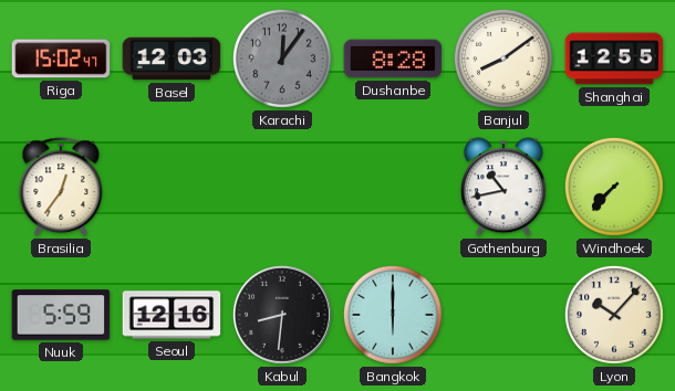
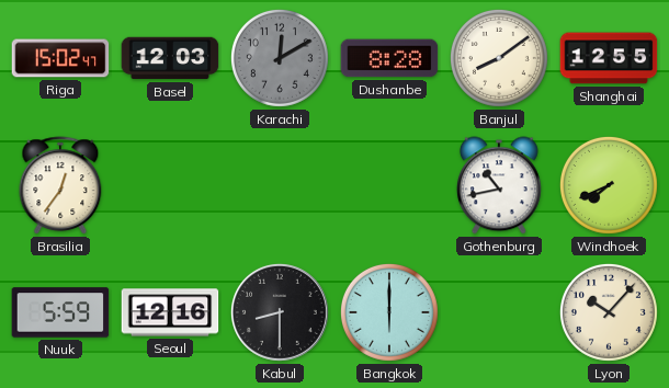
Karachi: 12:06 -> 12:10 (280, 58)
Windhoek: 7:37 -> 7:41 (609, 185)
Kabul: 8:31 -> 8:30 (280, 312)
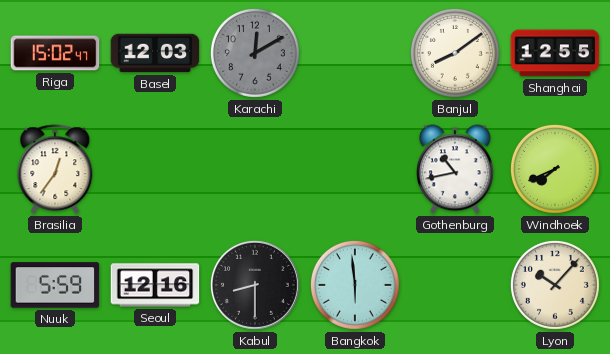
Dushanbe: 8:28 -> none (389, 58)
Bangkok: 6:00 -> 5:59 (355, 285)
